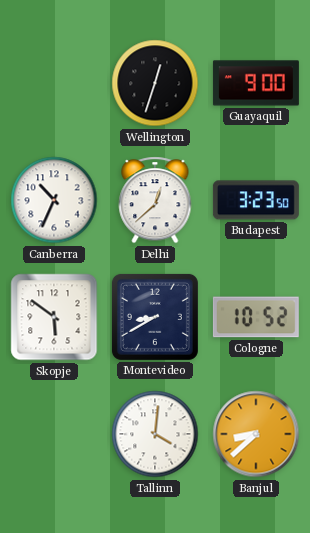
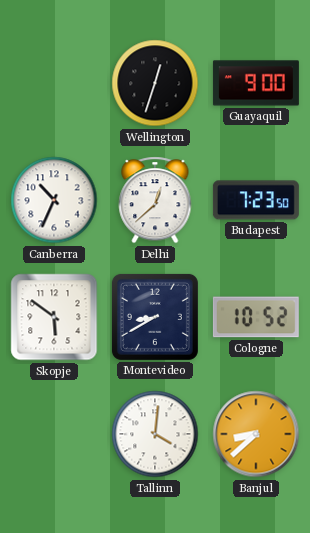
Budapest: 3:23 -> 7:23 (256, 200)
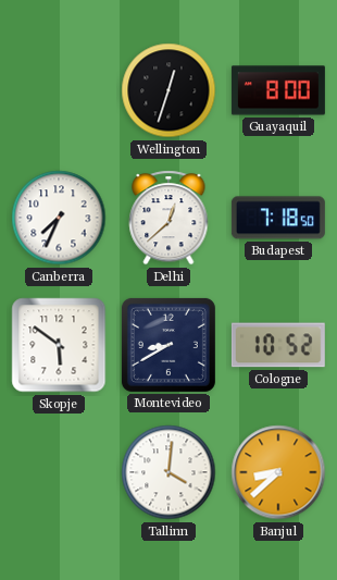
Guayaquil: 9:00 -> 8:00 (278, 90)
Canberra: 10:34 -> 7:34 (59, 218)
Budapest: 7:23 -> 7:18 (278, 218)
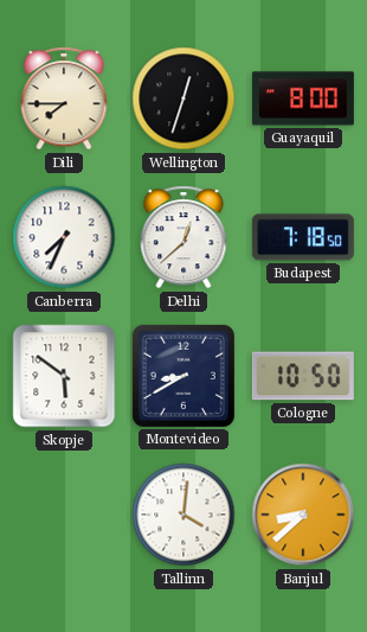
Dili: none -> 7:45 (64, 98)
Cologne: 10:52 -> 10:50 (303, 376)
